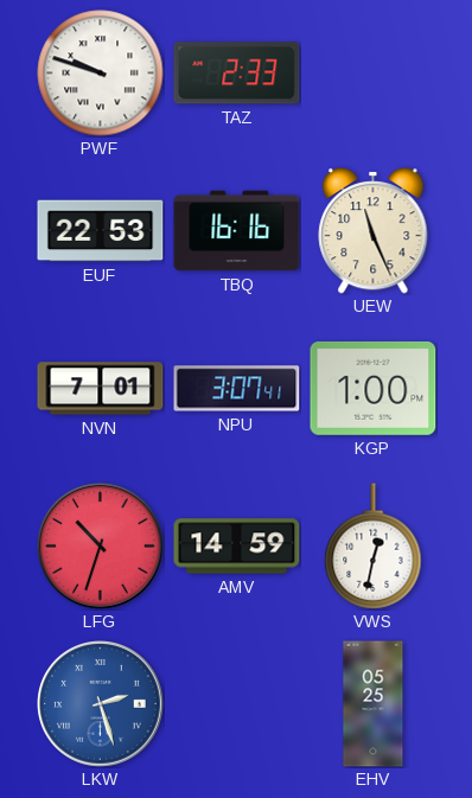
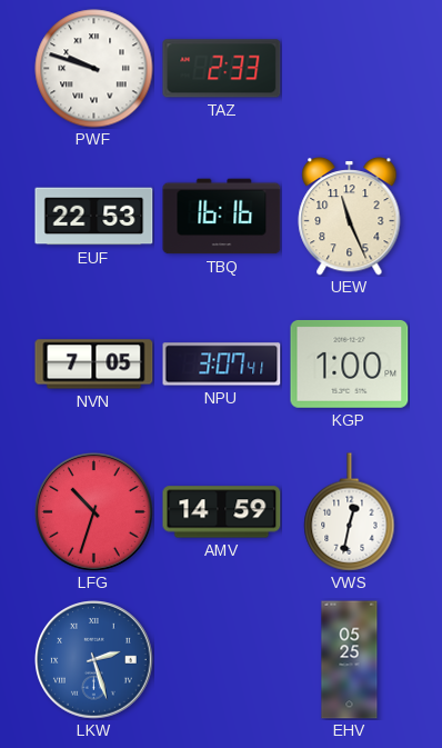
NVN: 7:01 -> 7:05 (94, 365)
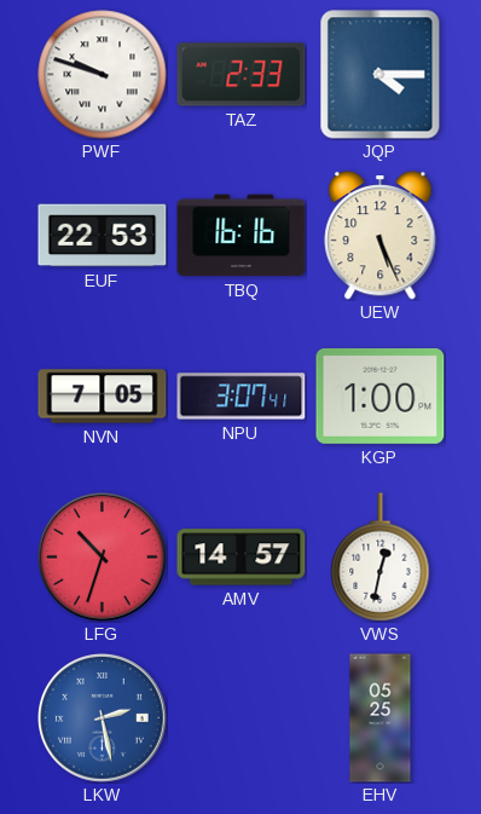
JQP: none -> 4:15 (381, 75)
UEW: 11:26 -> 5:26 (381, 236)
AMV: 14:59 -> 14:57 (242, 558)
LKW: 2:27 -> 2:28 (103, 718)
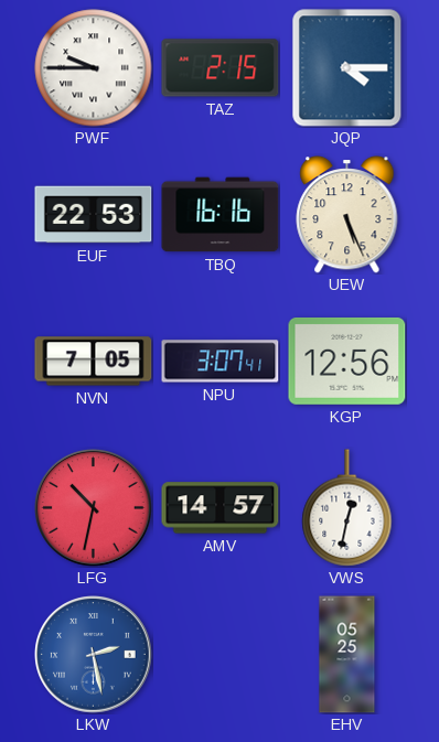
PWF: 9:48 -> 9:45 (94, 68)
TAZ: 2:33 -> 2:15 (221, 68)
KGP: 1:00 -> 12:56 (347, 361)
LFG: 10:33 -> 10:32 (94, 508)
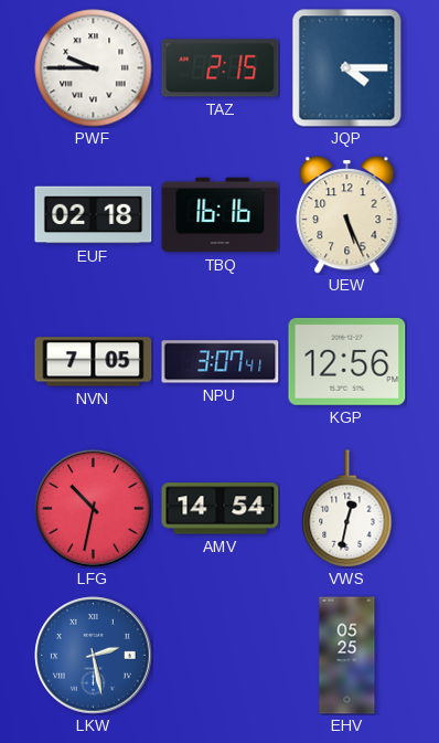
EUF: 22:53 -> 02:18 (94, 215)
AMV: 14:57 -> 14:54 (221, 509)
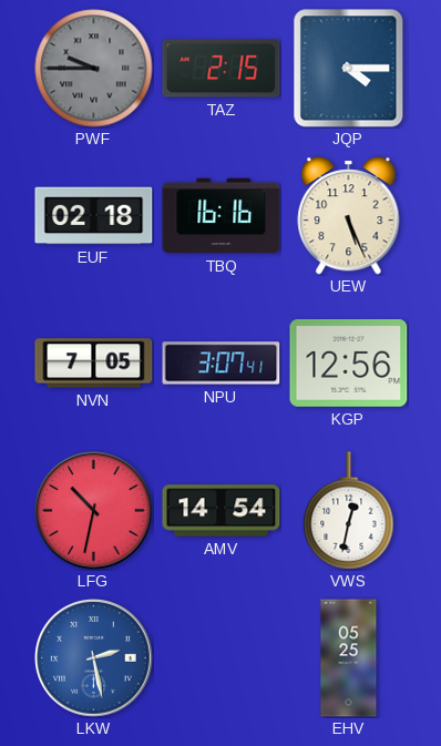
PWF dial: white -> grey (94, 69)
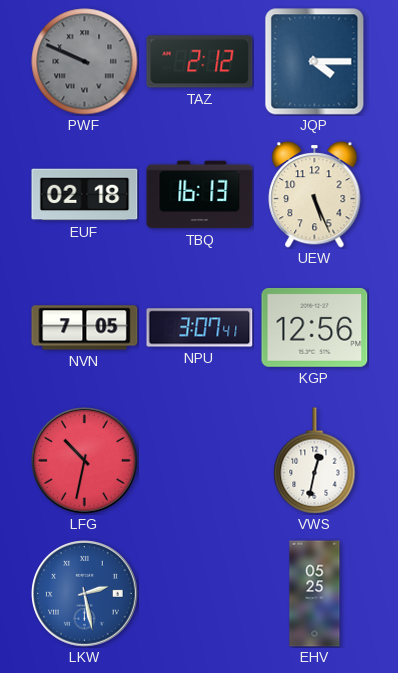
PWF: 9:45 -> 9:49 (85, 62)
TAZ: 2:15 -> 2:12 (200, 62)
TBQ: 16:16 -> 16:13 (200, 195)
AMV: 14:54 -> none (222, 511)
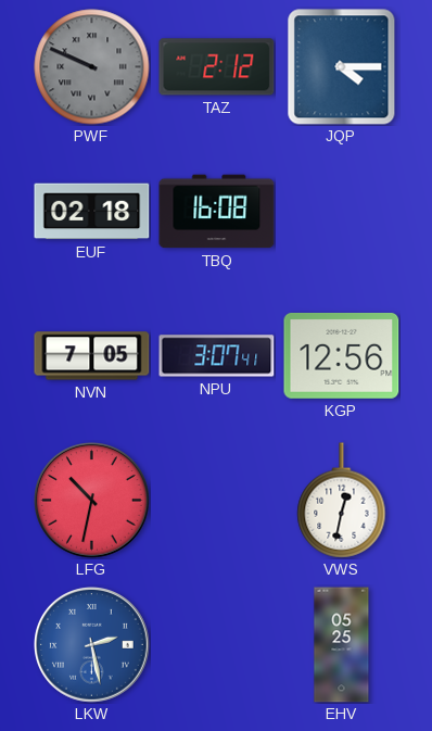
TBQ: 16:13 -> 16:08 (217, 212)
UEW: 5:26 -> none (315, 195)
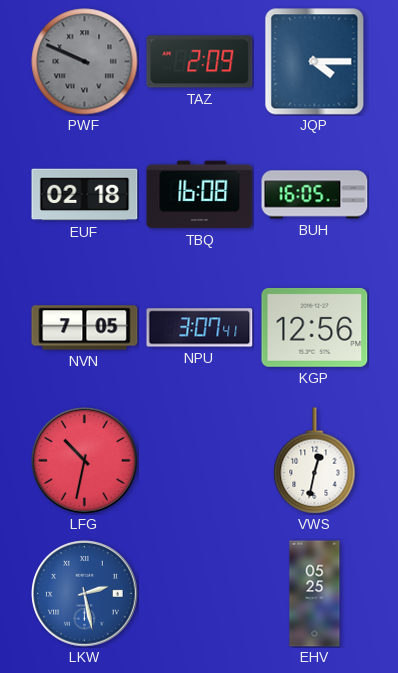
TAZ: 2:12 -> 2:09 (200, 62)
BUH: none -> 16:05 (315, 195)
